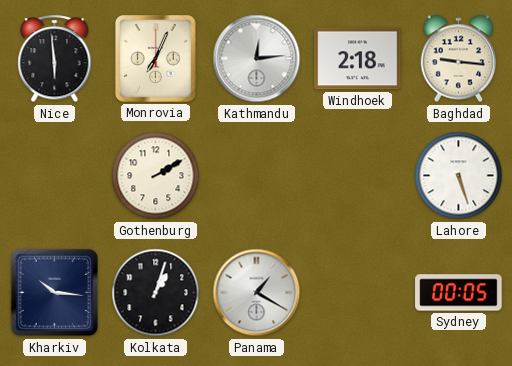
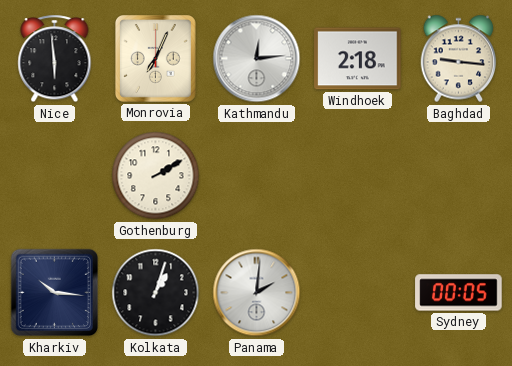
Lahore: 5:27 -> none (459, 176)
Panama: 1:20 -> 2:01 (257, 293)
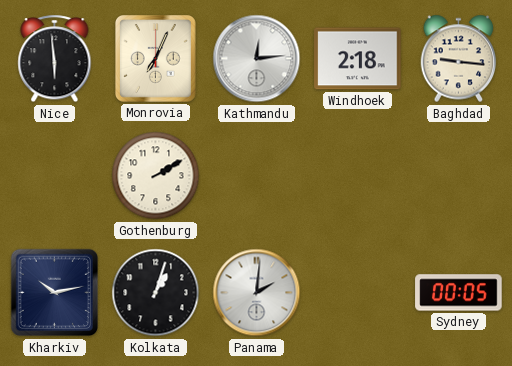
Kharkiv: 10:16 -> 10:13 (55, 293)
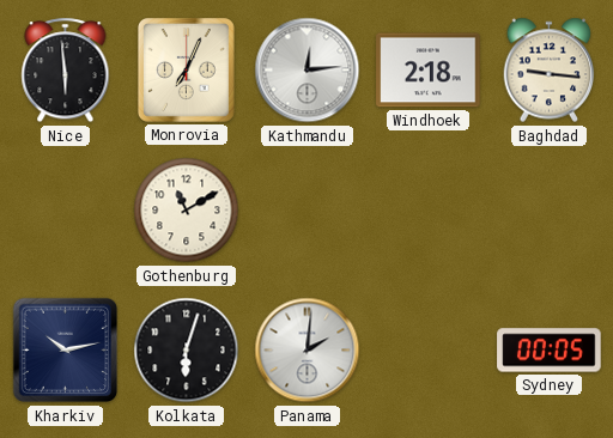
Gothenburg: 2:10 -> 11:10 (187, 211)
Kolkata: 1:03 -> 6:03 (187, 351)
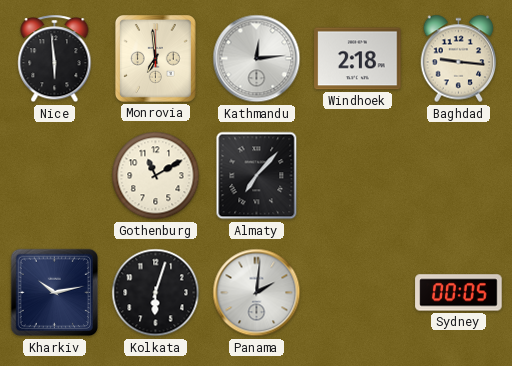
Monrovia: 7:04 -> 6:59 (156, 59)
Almaty: none -> 7:07 (257, 176)
